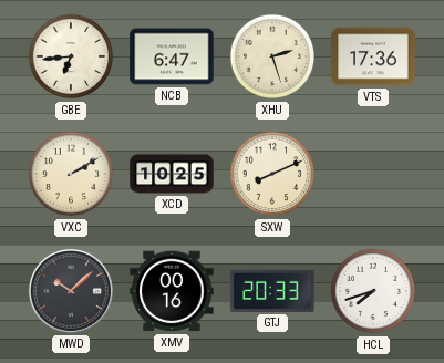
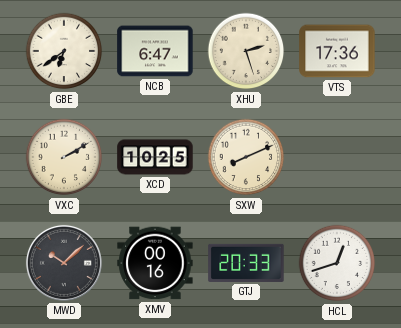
GBE: 6:44 -> 6:39 (64, 51)
HCL: 7:42 -> 12:42 (337, 263)
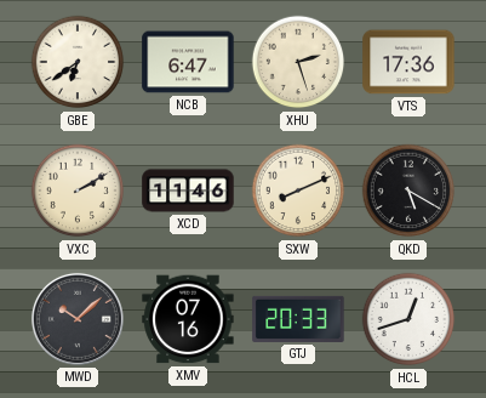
XCD: 10:25 -> 11:46 (188, 191)
QKD: none -> 5:20 (408, 191)
XMV: 00:16 -> 07:16 (188, 319)
